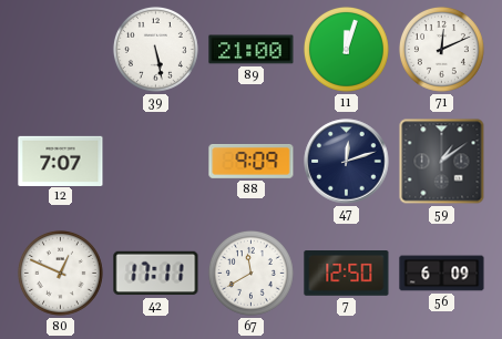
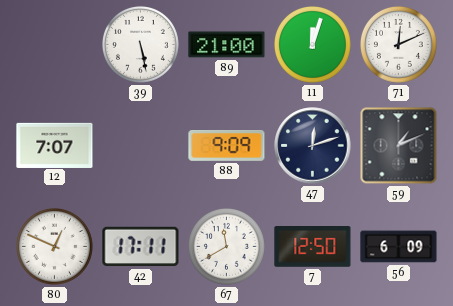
59: 1:09 -> 1:11 (399, 146)
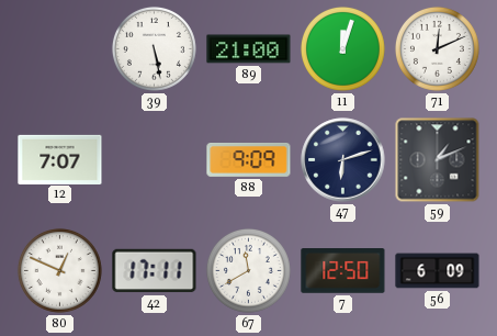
47: 12:12 -> 6:12 (343, 160)
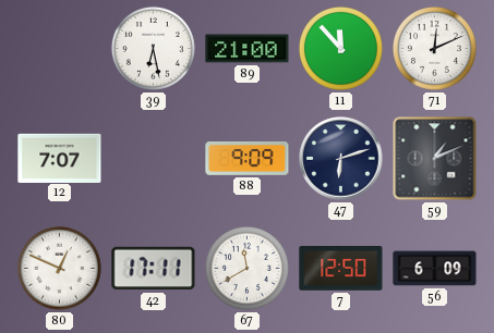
39: 5:28 -> 6:28 (153, 48)
11: 12:03 -> 11:53 (340, 48)
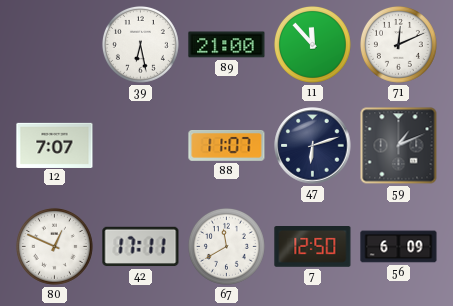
88: 9:09 -> 11:07 (227, 146)
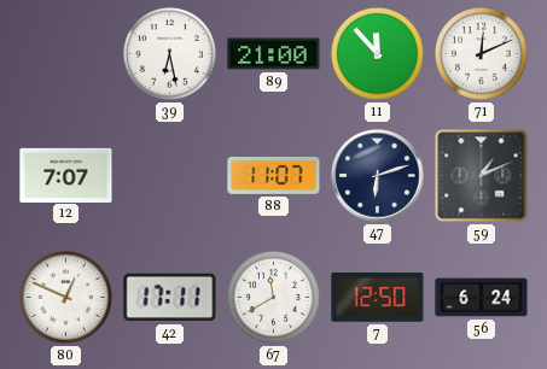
56: 6:09 -> 6:24 (482, 298)
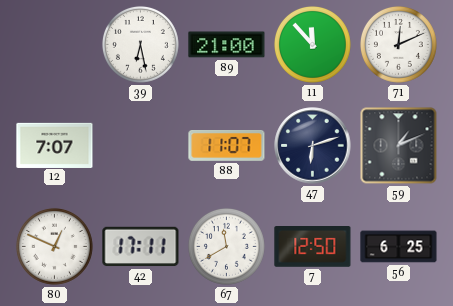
56: 6:24 -> 6:25 (399, 247)
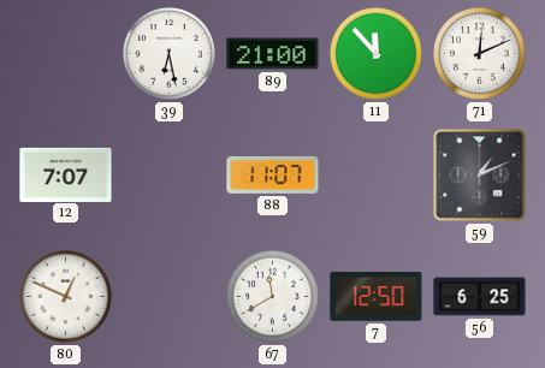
47: 6:12 -> none (313, 146)
42: 17:11 -> none (141, 247)
